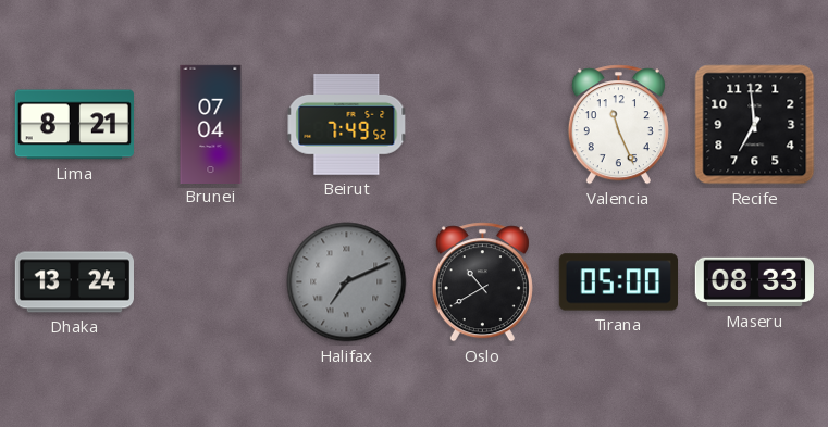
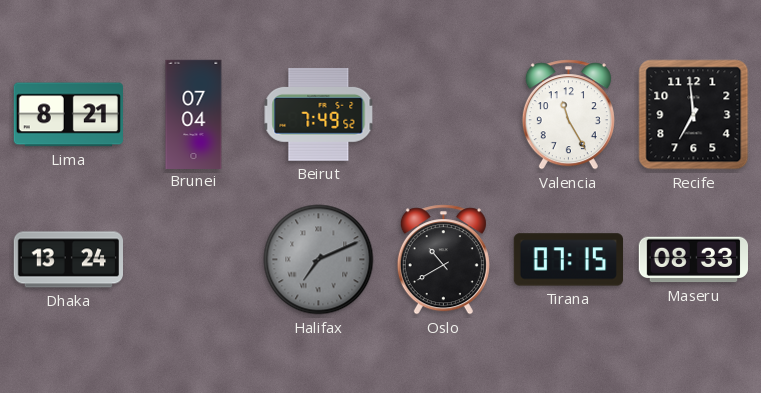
Valencia: 11:26 -> 11:25 (568, 115)
Tirana: 05:00 -> 07:15 (568, 260)
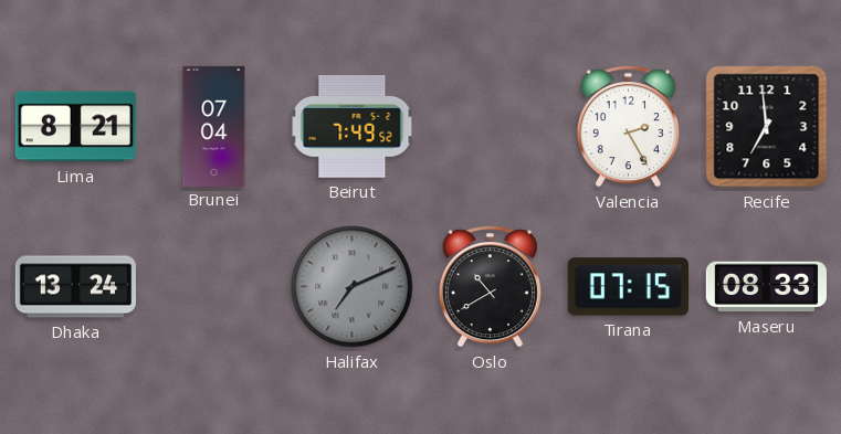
Valencia: 11:25 -> 2:25 (628, 127)
